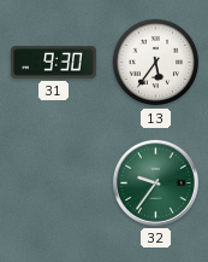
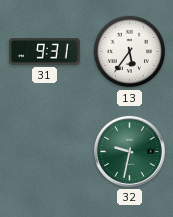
31: 9:30 -> 9:31 (44, 52)
32: 9:36 -> 9:32 (129, 151)
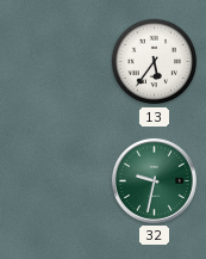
31: 9:31 -> none (44, 52)
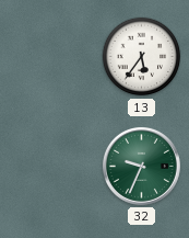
32: 9:32 -> 9:34 (141, 166)
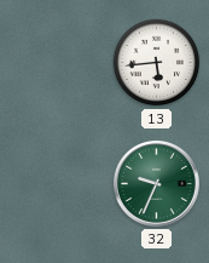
13: 5:36 -> 5:44 (157, 63)
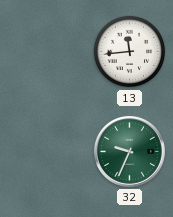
13: 5:44 -> 11:44 (130, 52)
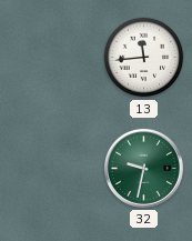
32: 9:34 -> 9:32 (143, 168)
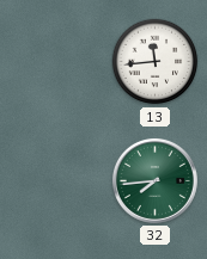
32: 9:32 -> 7:44 (154, 180)
